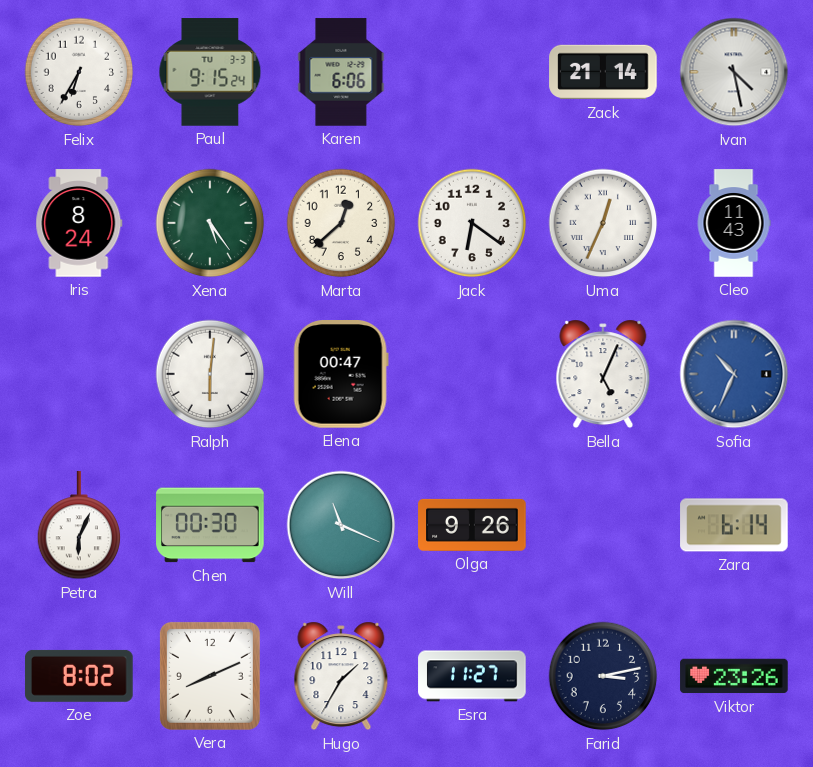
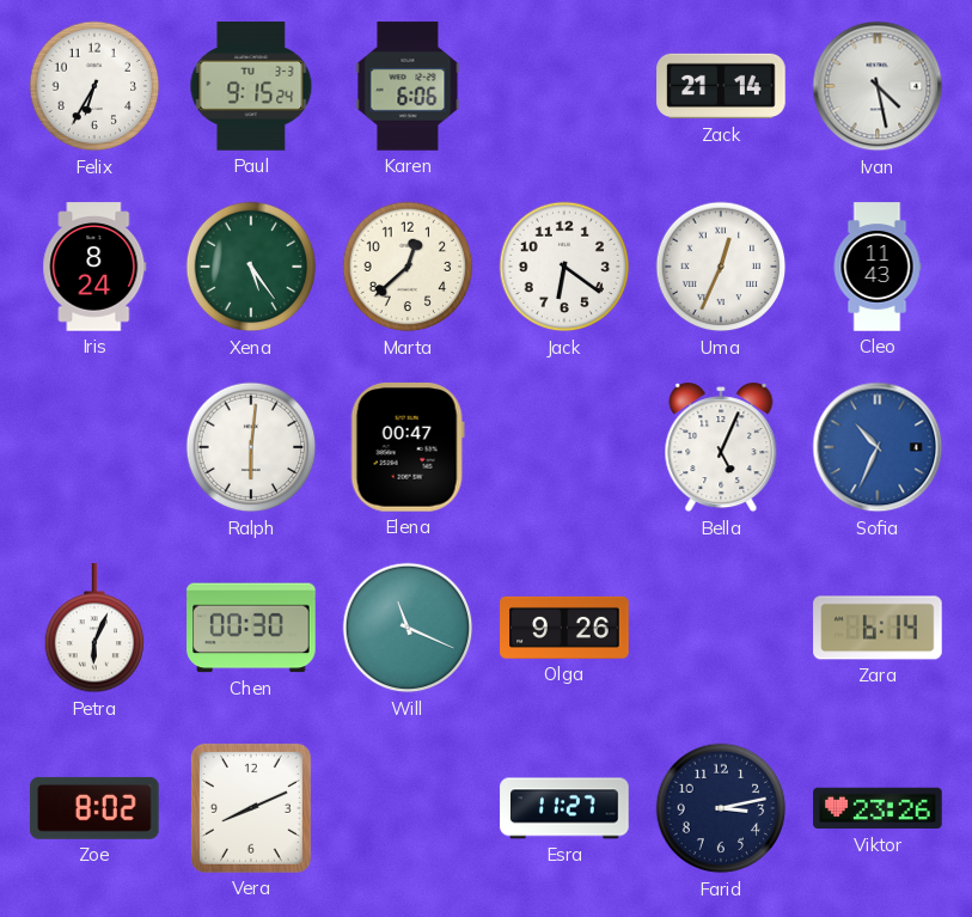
Hugo: 1:35 -> none (341, 676)
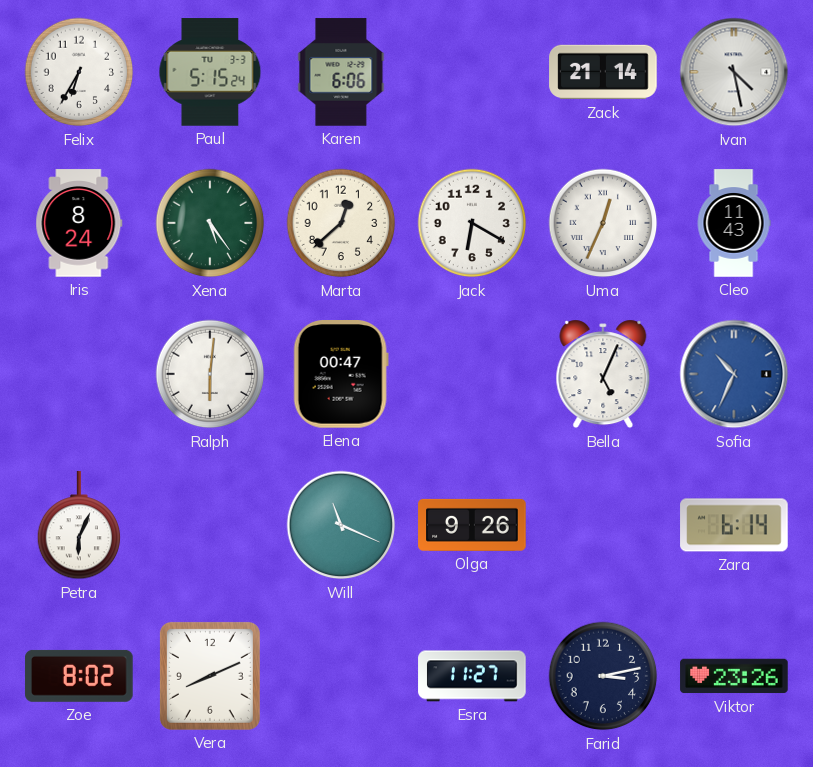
Paul: 9:15 -> 5:15 (210, 72)
Jack: 6:21 -> 6:20 (472, 223)
Chen: 00:30 -> none (251, 628)
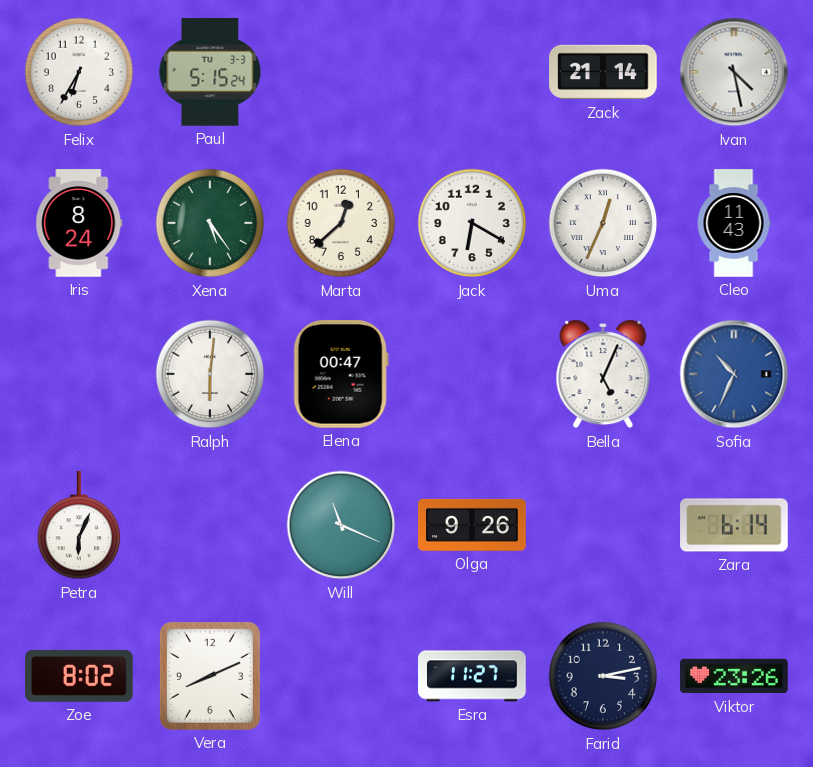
Karen: 6:06 -> none (341, 72)
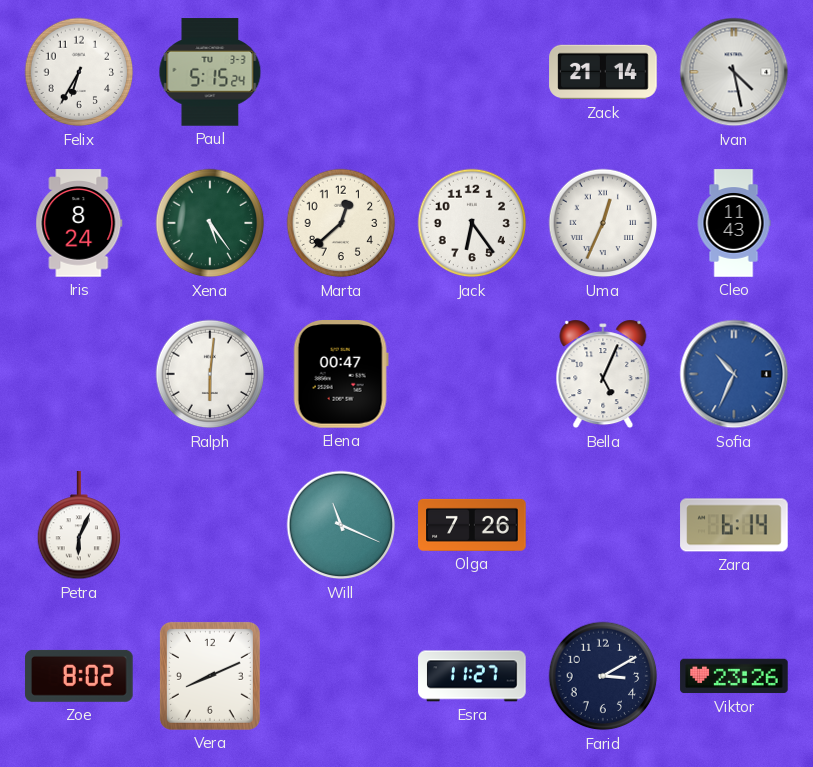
Jack: 6:20 -> 6:24 (472, 223)
Olga: 9:26 -> 7:26 (472, 525)
Farid: 3:13 -> 3:10 (603, 676)
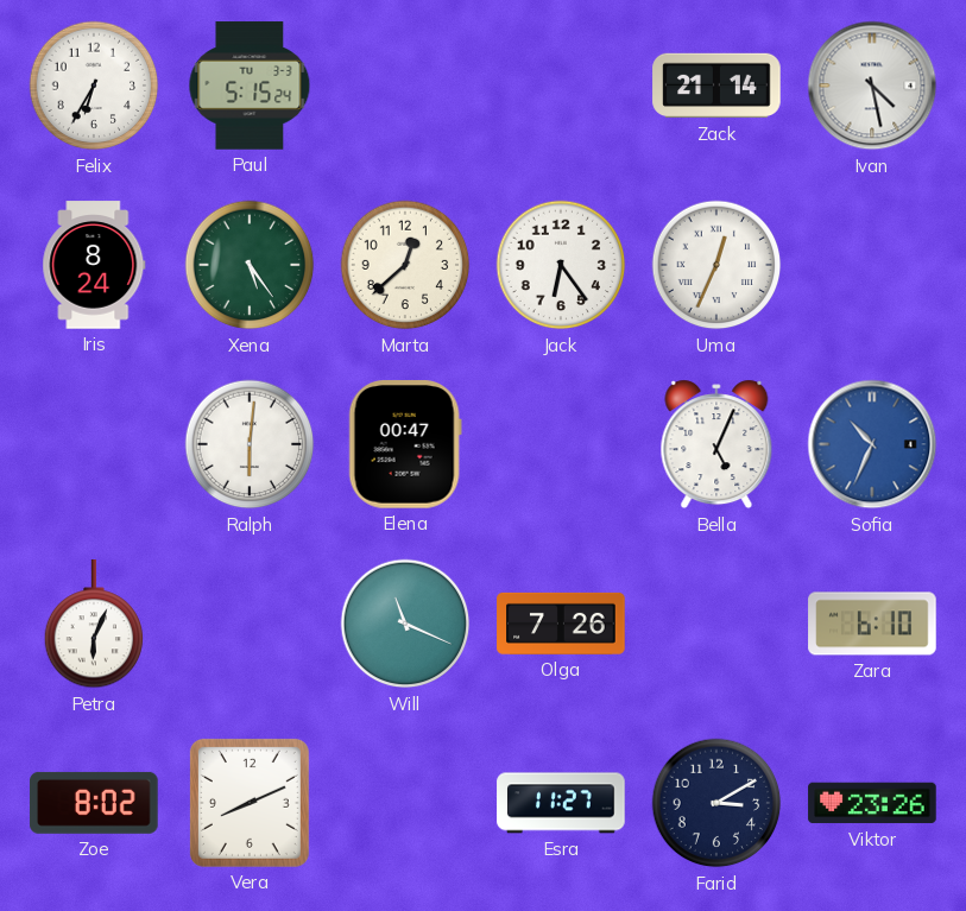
Cleo: 11:43 -> none (734, 223)
Zara: 6:14 -> 6:10 (872, 624)
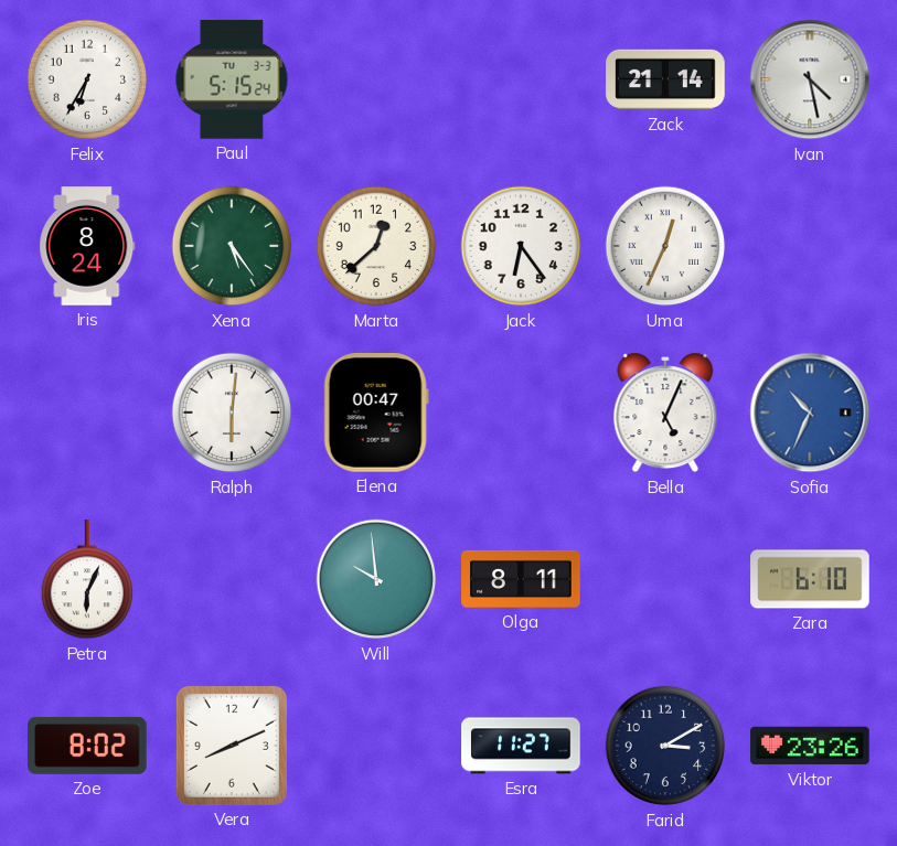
Will: 11:19 -> 9:59 (376, 579)
Olga: 7:26 -> 8:11 (521, 579)
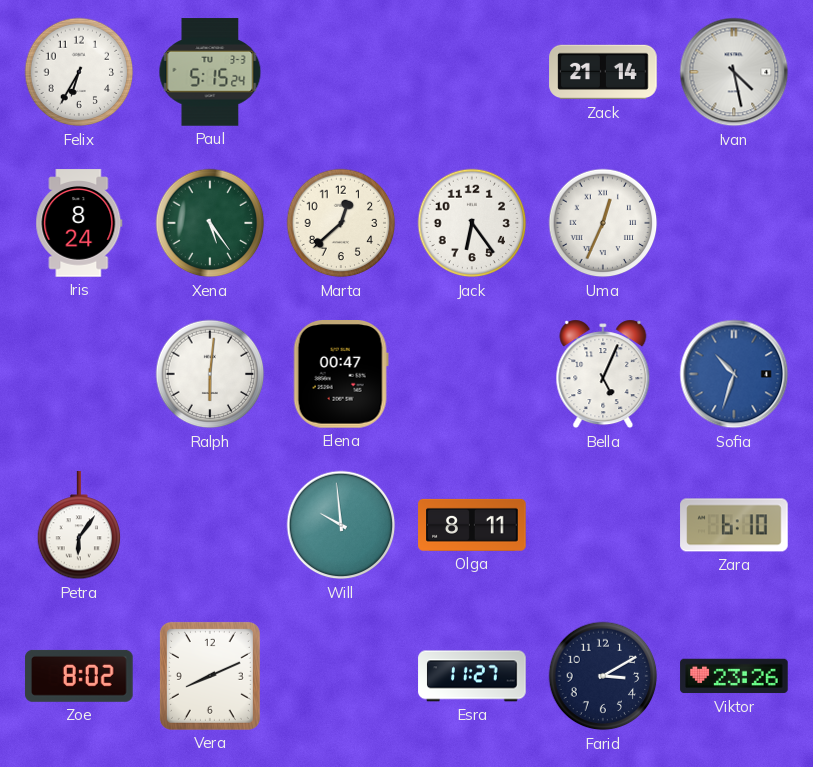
Sofia: 10:34 -> 10:33 (734, 374)
Petra: 6:04 -> 6:06 (79, 526)
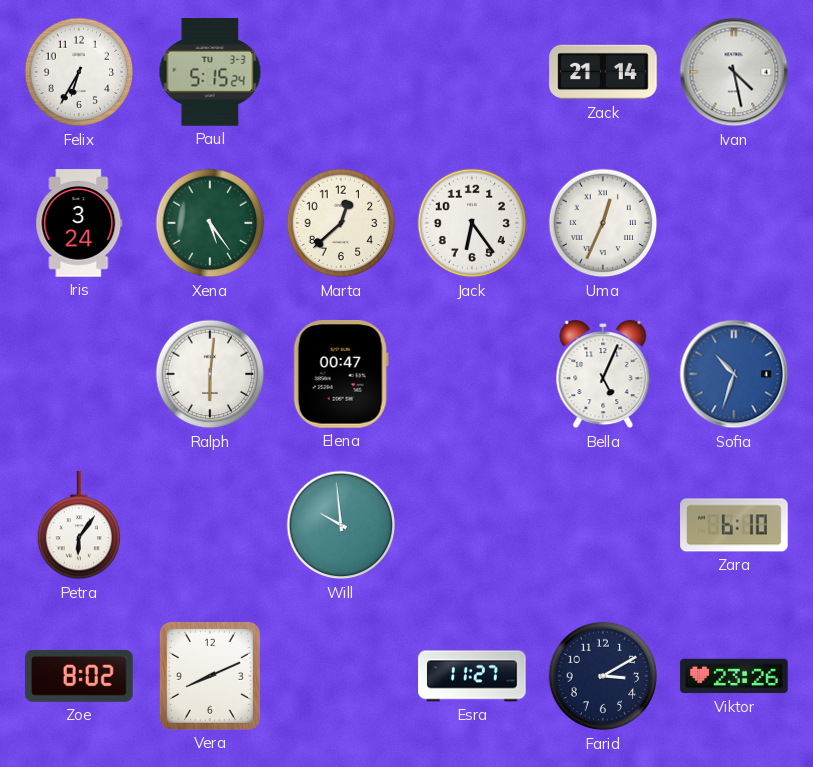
Iris: 8:24 -> 3:24 (79, 223)
Olga: 8:11 -> none (472, 525)
